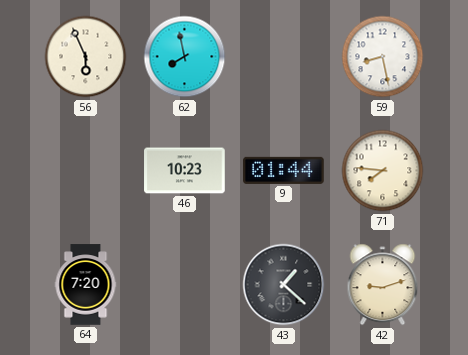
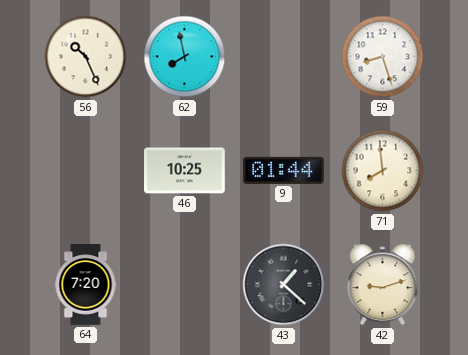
56: 5:56 -> 10:26 (86, 57)
59: 8:28 -> 8:27 (383, 57)
46: 10:23 -> 10:25 (185, 171)
71: 7:46 -> 7:59 (383, 171)
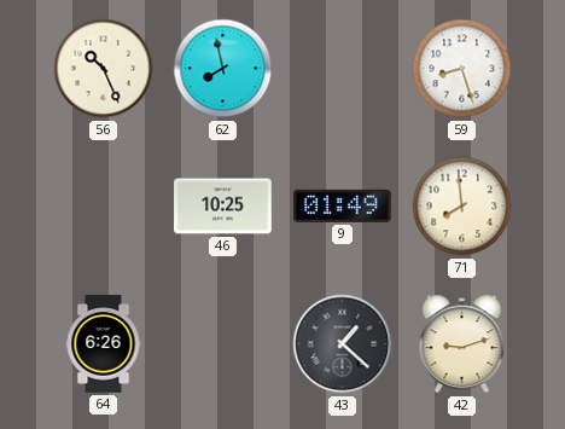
9: 01:44 -> 01:49 (343, 205)
64: 7:20 -> 6:26 (104, 344)
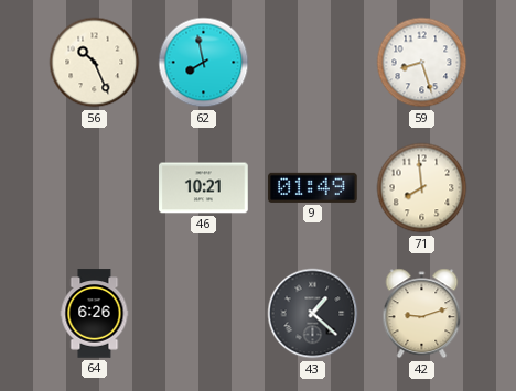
46: 10:25 -> 10:21 (204, 188)
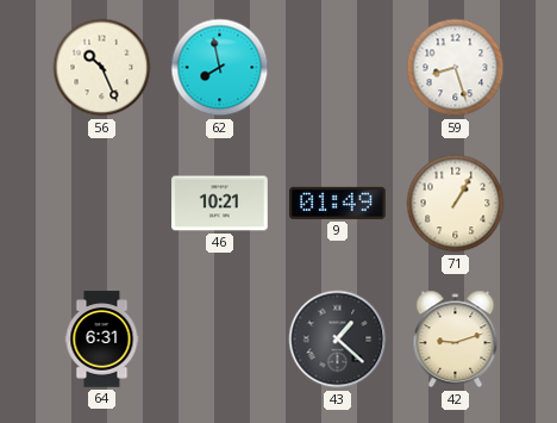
71: 7:59 -> 1:05 (456, 204)
64: 6:26 -> 6:31 (102, 340)
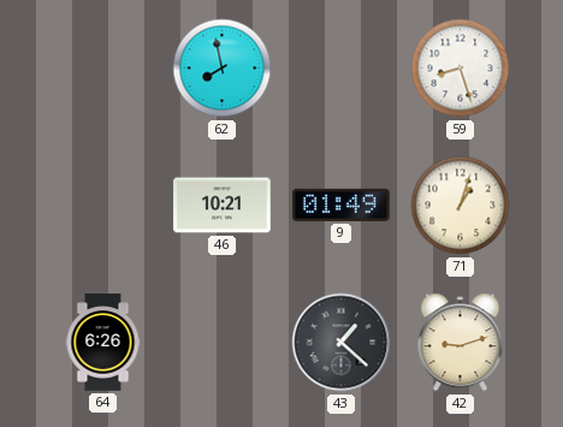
56: 10:26 -> none (102, 68)
71: 1:05 -> 1:03 (461, 206)
64: 6:31 -> 6:26 (103, 343)
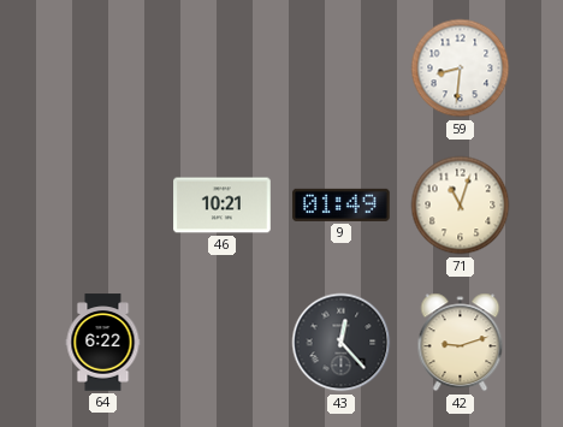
62: 7:58 -> none (223, 69)
59: 8:27 -> 8:31 (461, 69)
71: 1:03 -> 11:03 (461, 206)
64: 6:26 -> 6:22 (103, 343)
43: 1:22 -> 12:23 (342, 343)
